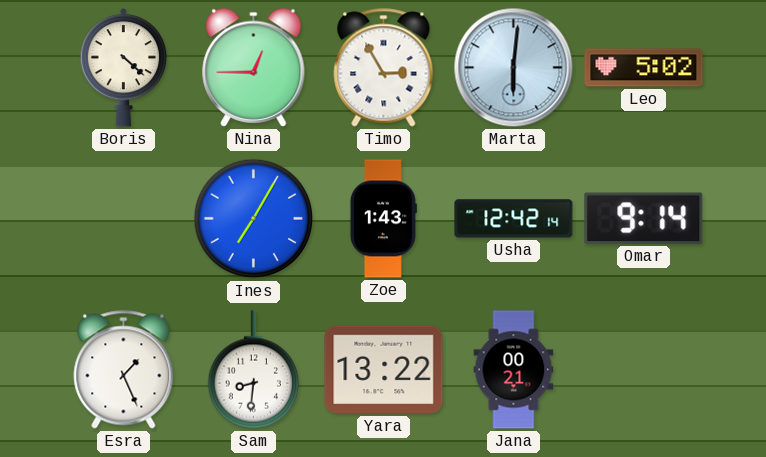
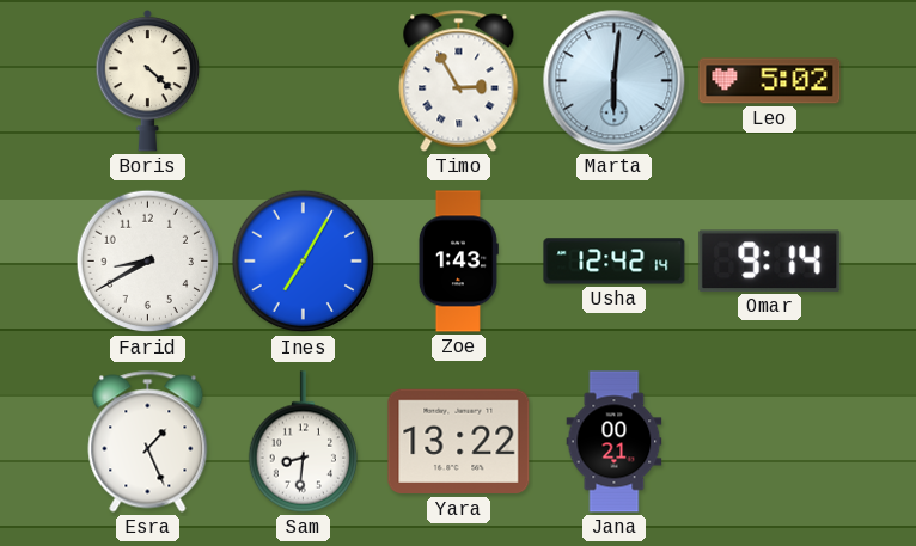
Nina: 12:45 -> none (254, 67)
Farid: none -> 8:40 (148, 262)
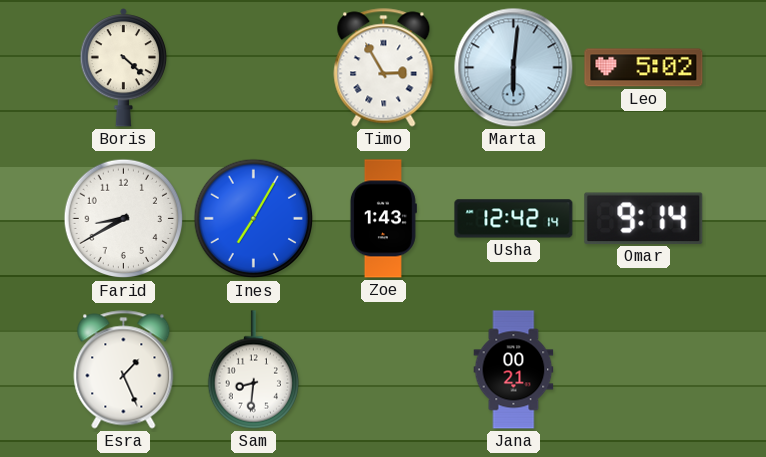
Yara: 13:22 -> none (459, 442)
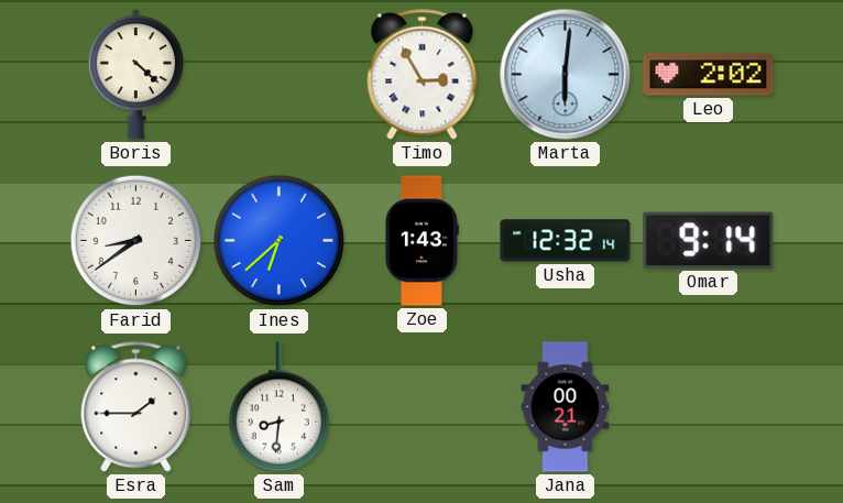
Leo: 5:02 -> 2:02 (709, 75)
Farid: 8:40 -> 8:39 (136, 241)
Ines: 7:05 -> 6:38 (280, 241)
Usha: 12:42 -> 12:32 (566, 241)
Esra: 1:26 -> 1:45 (136, 407)
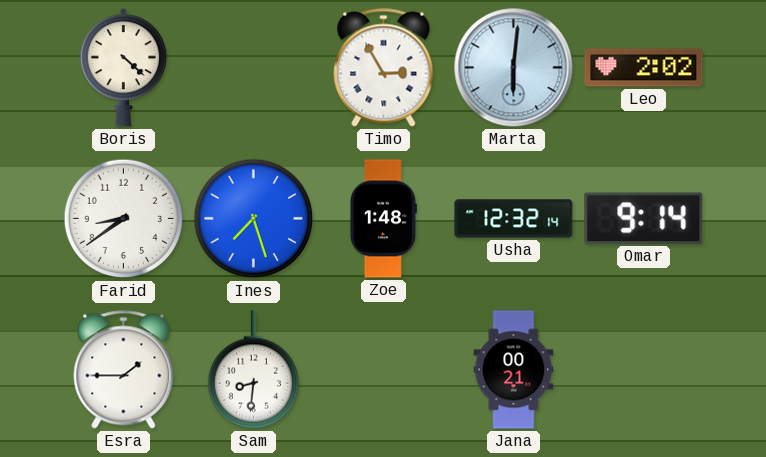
Ines: 6:38 -> 7:27 (254, 219)
Zoe: 1:43 -> 1:48 (383, 219)
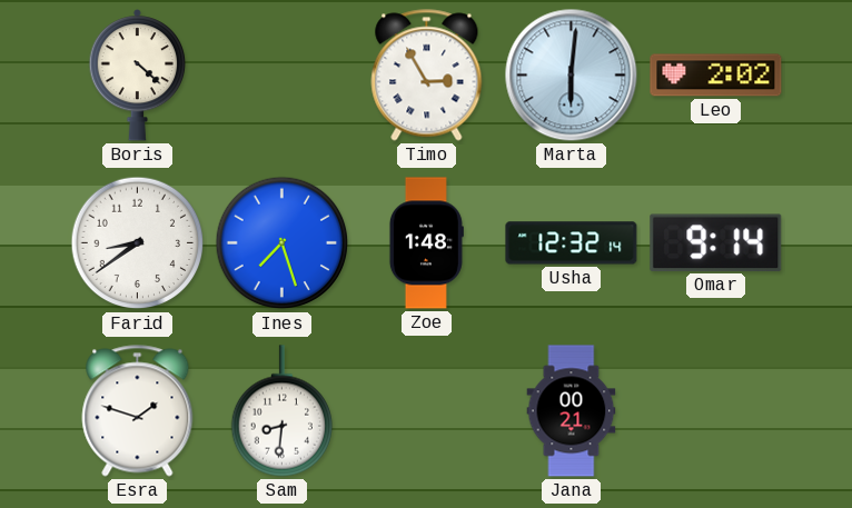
Esra: 1:45 -> 1:48 (138, 411)
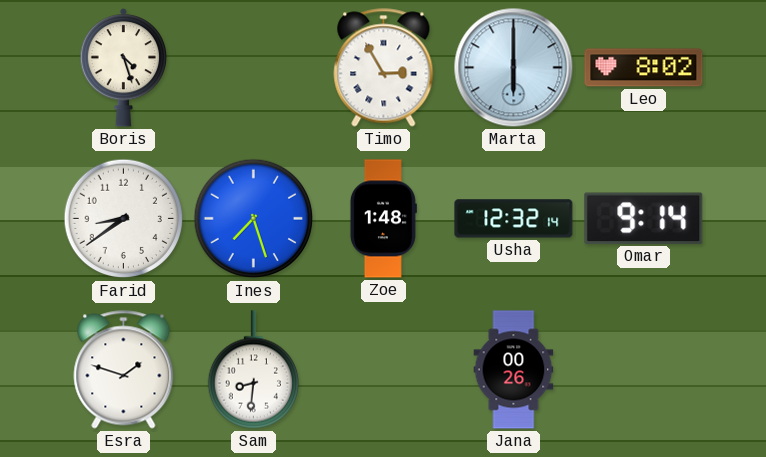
Boris: 4:22 -> 4:27 (124, 68)
Marta: 6:01 -> 6:00 (514, 68)
Leo: 2:02 -> 8:02 (644, 68)
Jana: 00:21 -> 00:26 (514, 370)
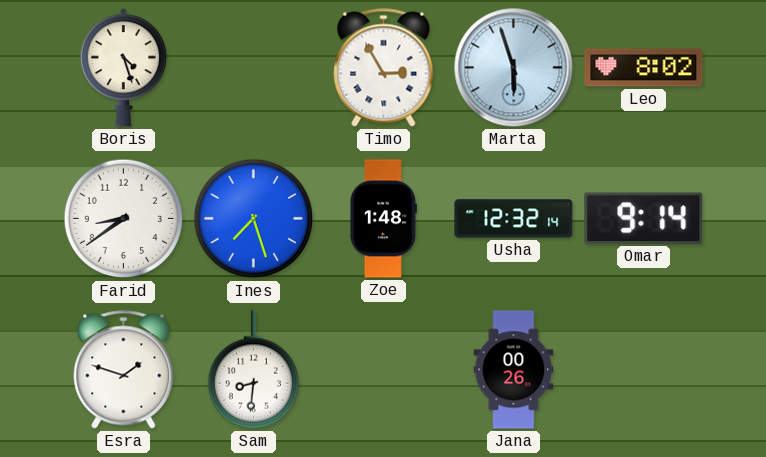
Marta: 6:00 -> 5:57 (514, 68)
